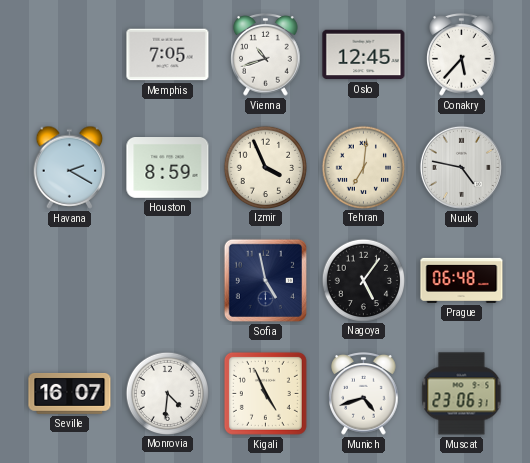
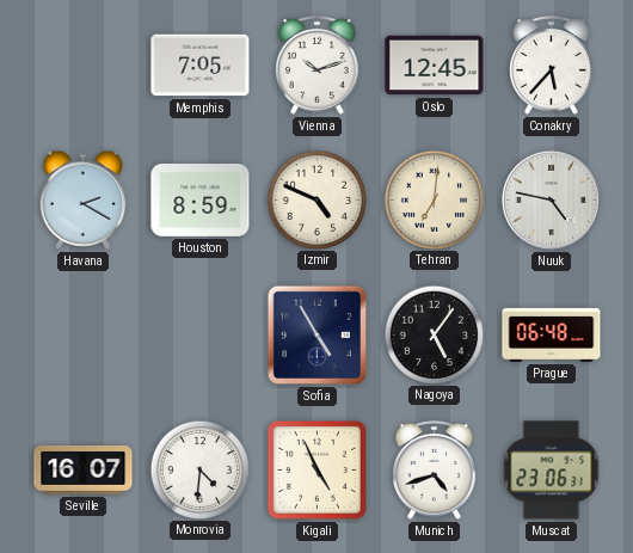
Vienna: 10:42 -> 10:12 (318, 66)
Izmir: 3:56 -> 4:49 (316, 199)
Sofia: 4:58 -> 4:55 (316, 334)
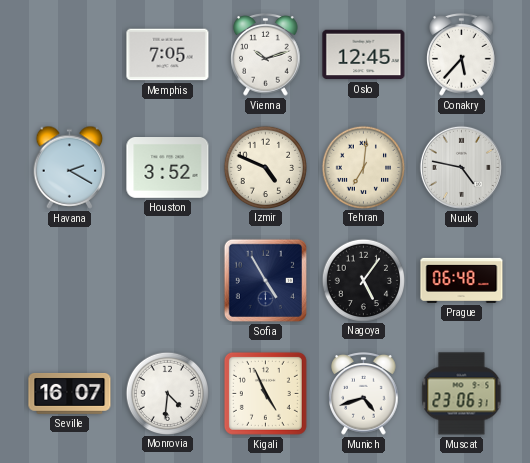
Houston: 8:59 -> 3:52 (168, 168)
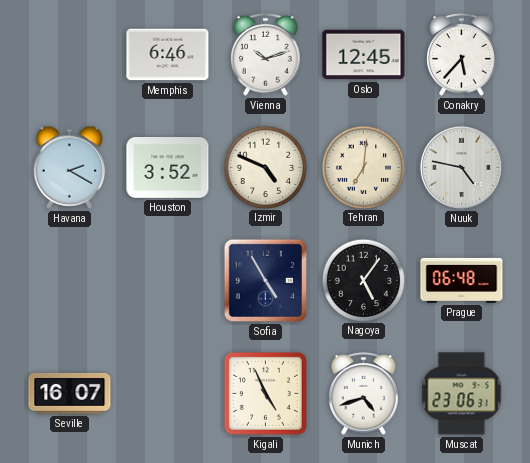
Memphis: 7:05 -> 6:46 (168, 55)
Monrovia: 4:31 -> none (167, 393)
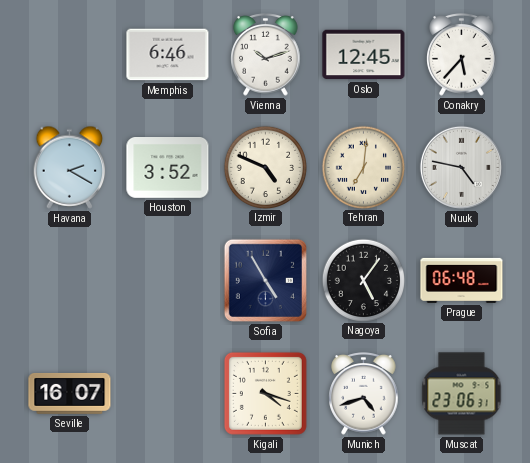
Kigali: 4:56 -> 4:18 (265, 393)
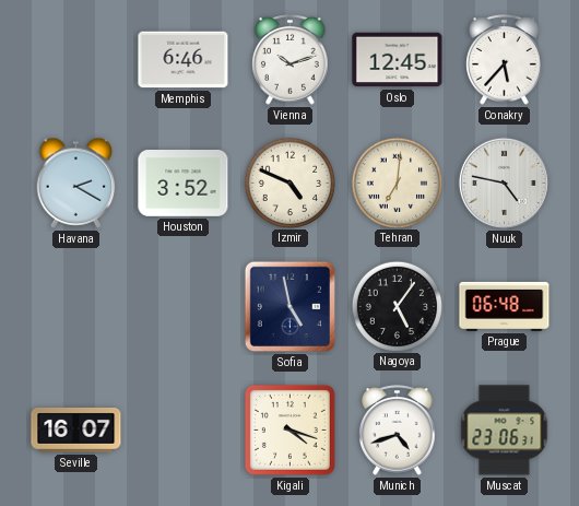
Sofia: 4:55 -> 4:58 (289, 306)
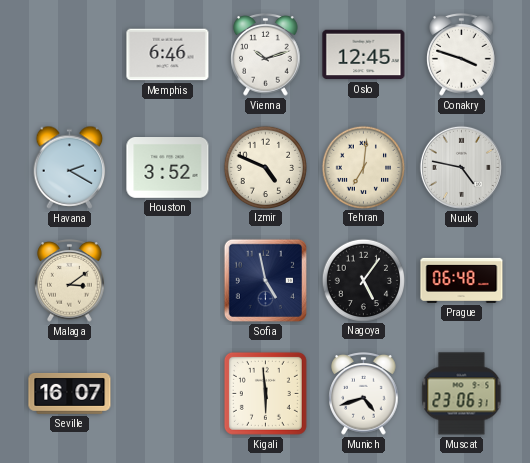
Conakry: 5:37 -> 3:48 (462, 55)
Malaga: none -> 3:09 (70, 281)
Kigali: 4:18 -> 5:59 (265, 393)
